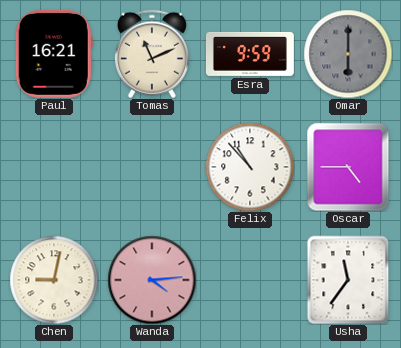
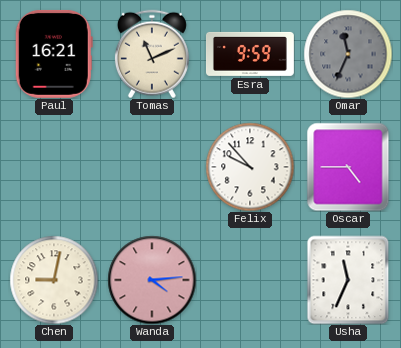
Omar: 6:00 -> 11:34 (348, 54)
Felix: 10:53 -> 9:53 (250, 167)
Usha: 11:36 -> 11:34 (348, 280)
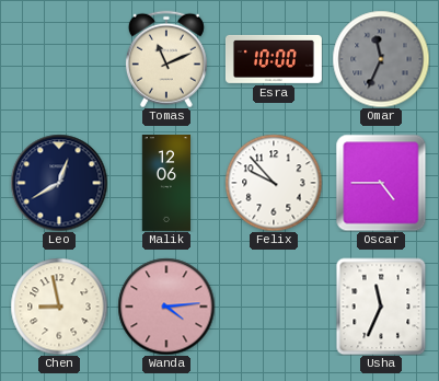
Paul: 16:21 -> none (54, 54)
Esra: 9:59 -> 10:00 (275, 59)
Leo: none -> 12:40 (59, 183)
Malik: none -> 12:06 (165, 184)
Chen: 9:02 -> 8:58 (59, 307)
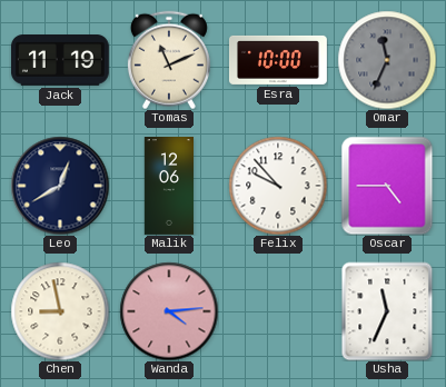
Jack: none -> 11:19 (60, 61)
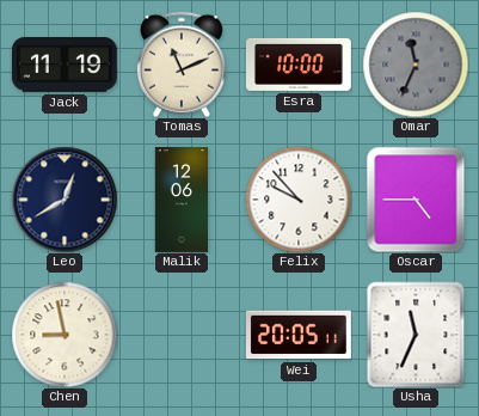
Wanda: 4:14 -> none (169, 311)
Wei: none -> 20:05 (299, 335)
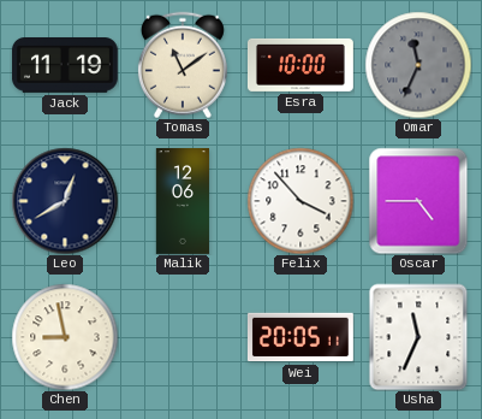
Tomas: 11:11 -> 11:09 (183, 65)
Felix: 9:53 -> 3:53 (300, 201)
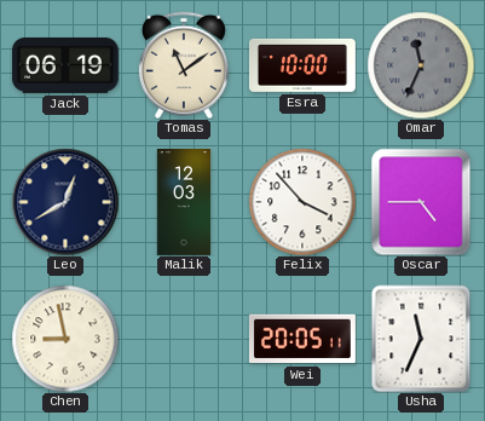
Jack: 11:19 -> 06:19 (65, 67)
Malik: 12:06 -> 12:03 (183, 203)
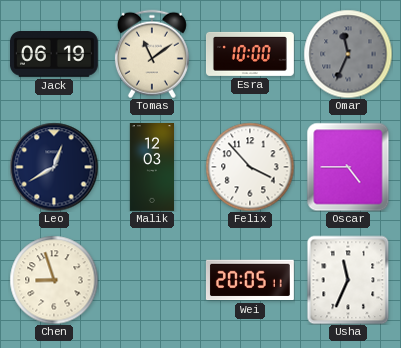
Chen: 8:58 -> 8:57 (54, 280)
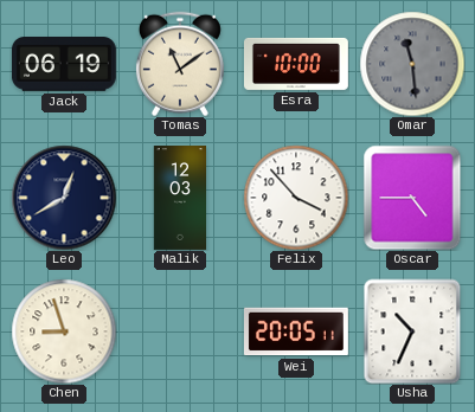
Omar: 11:34 -> 11:29 (412, 64)
Usha: 11:34 -> 10:34 (412, 331)
